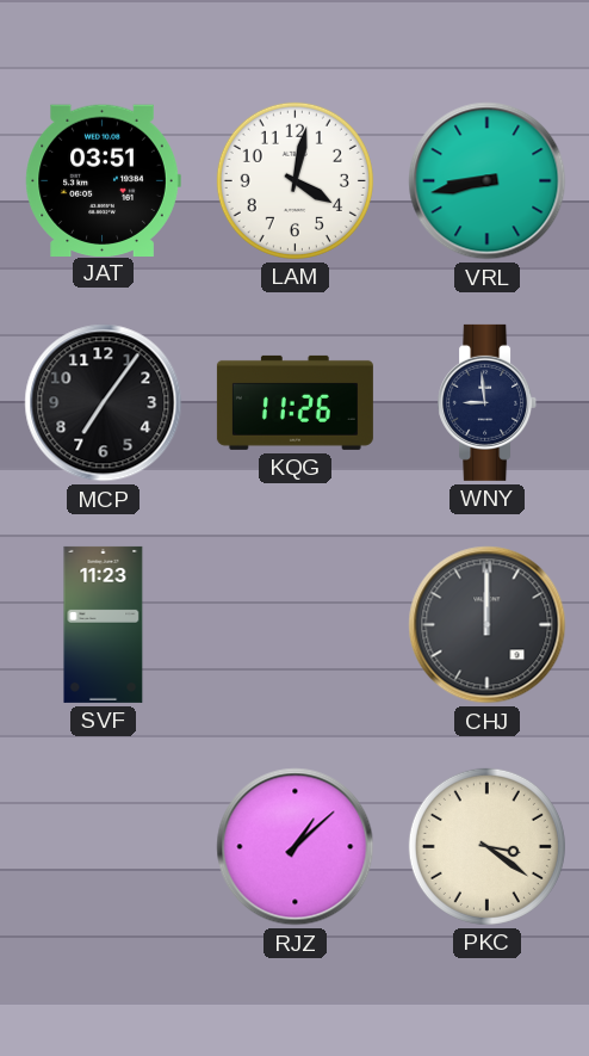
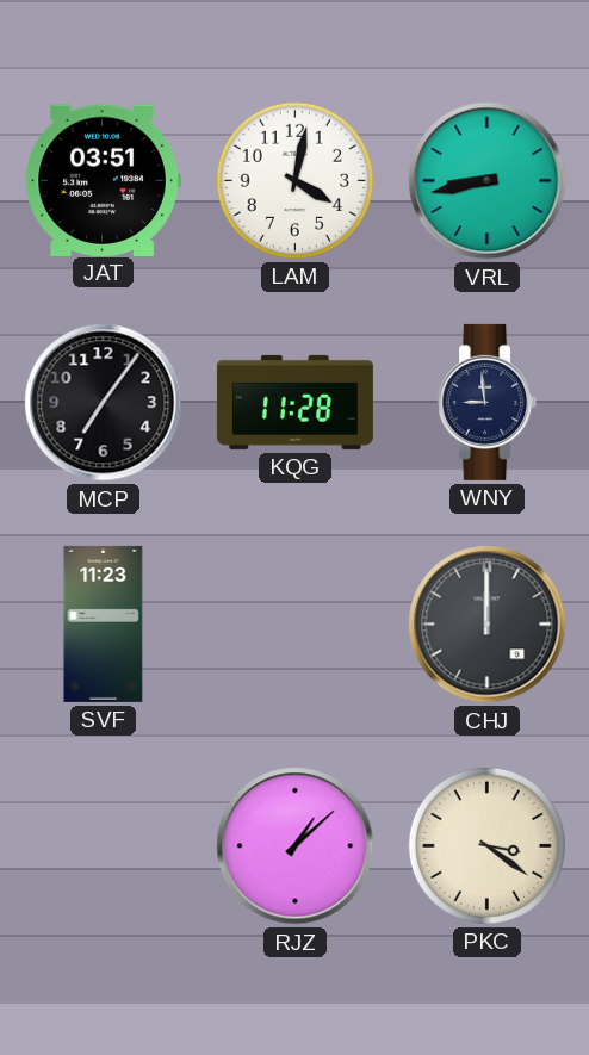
KQG: 11:26 -> 11:28 (294, 402)
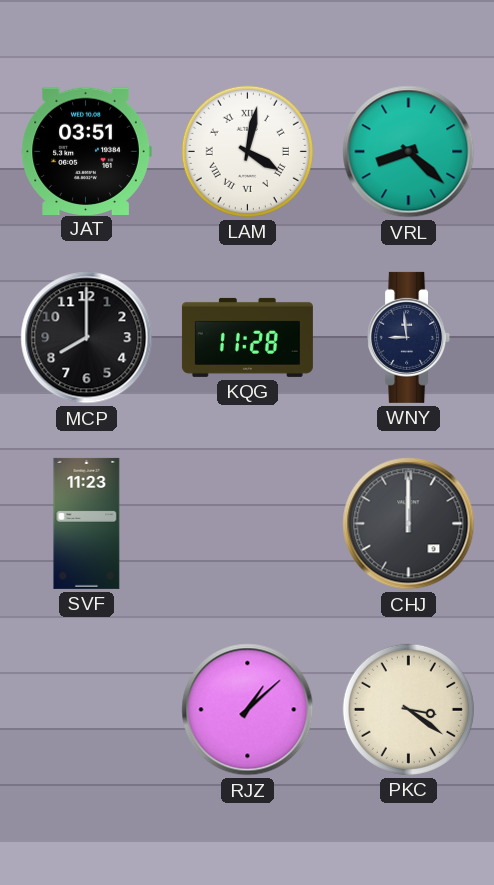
LAM numerals: Arabic -> Roman (247, 151)
VRL: 8:43 -> 8:22 (409, 152)
MCP: 7:06 -> 8:00 (87, 338)
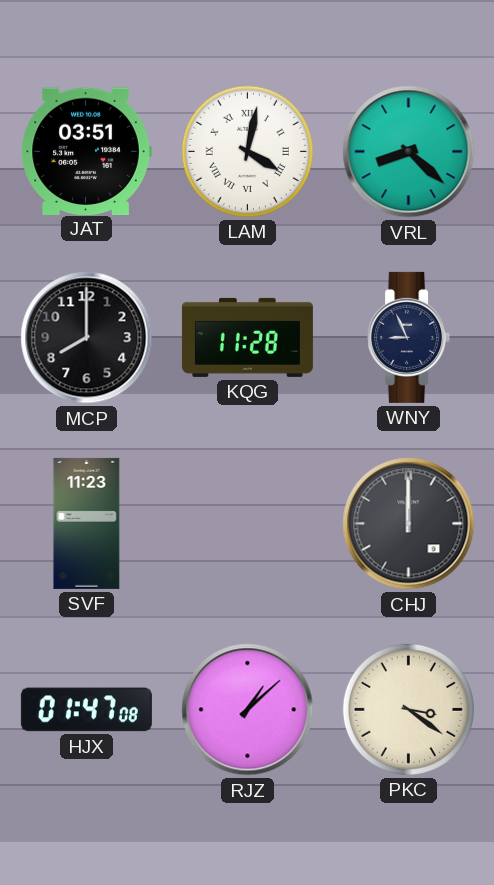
WNY: 8:59 -> 8:56 (409, 337)
HJX: none -> 01:47 (86, 710)
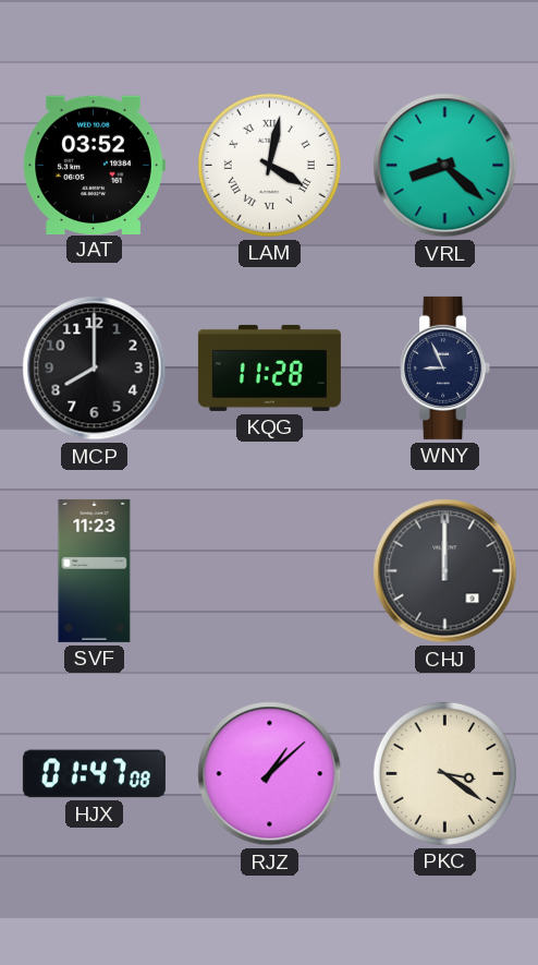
JAT: 03:51 -> 03:52 (94, 165)
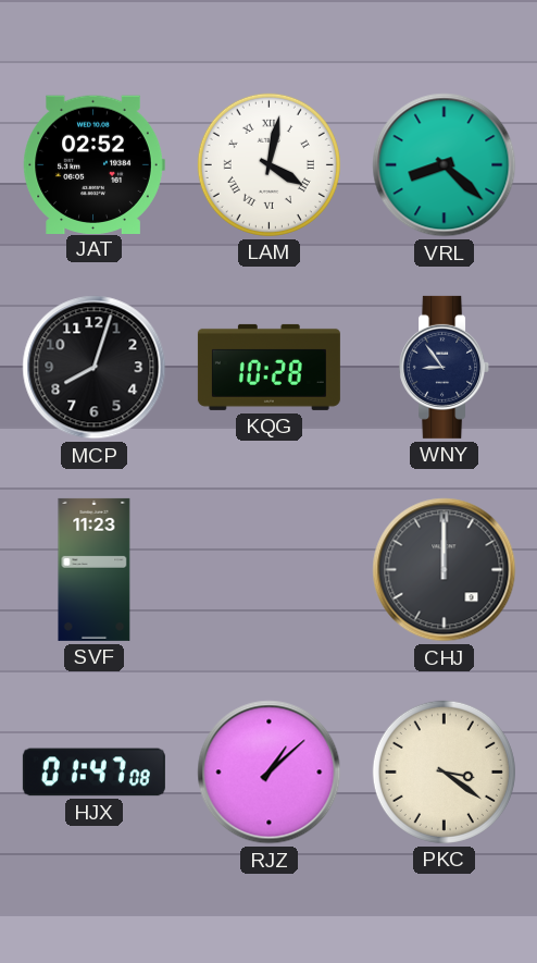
JAT: 03:52 -> 02:52 (93, 164)
MCP: 8:00 -> 8:03 (95, 368)
KQG: 11:28 -> 10:28 (268, 367)
WNY: 8:56 -> 8:54 (445, 367)
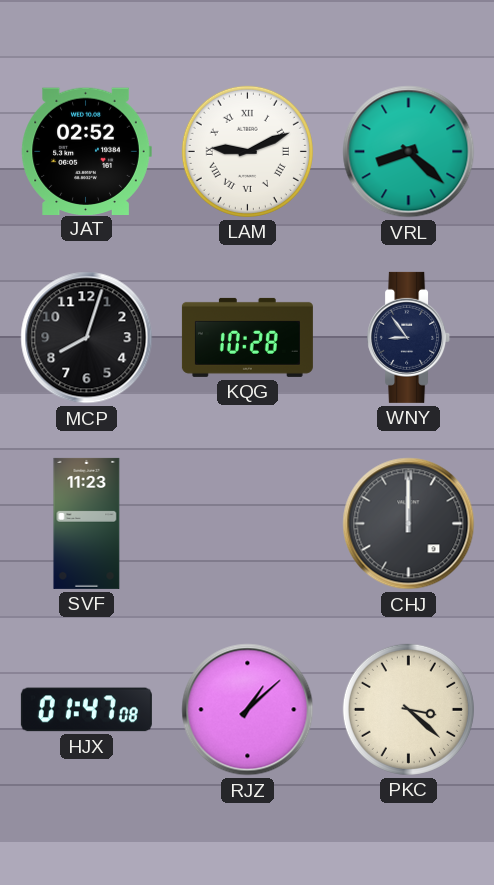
LAM: 4:02 -> 9:11 (247, 151)
PKC: 3:21 -> 3:22 (408, 709)
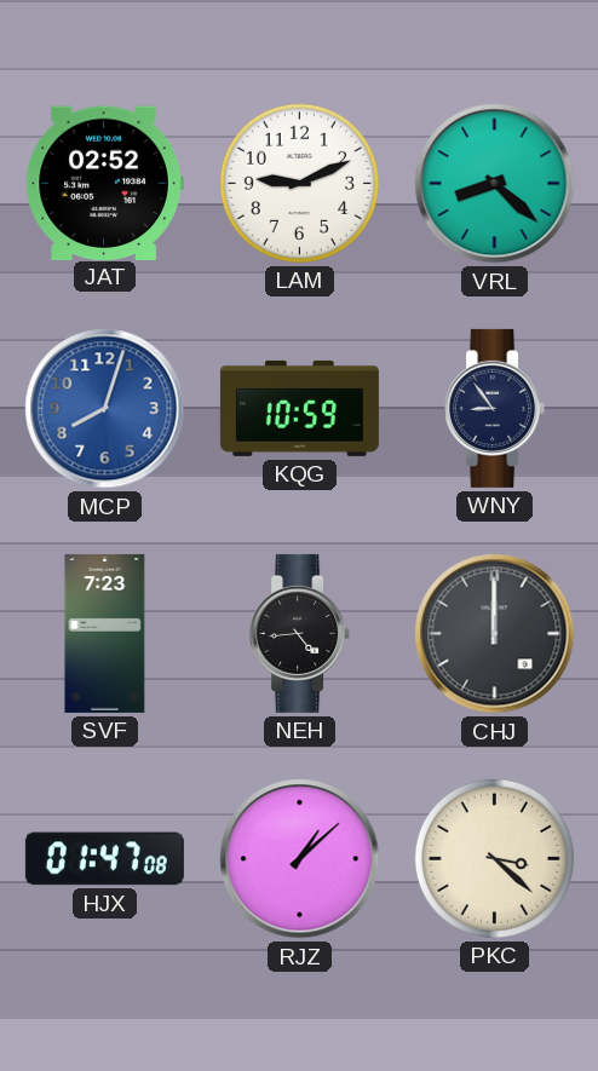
LAM numerals: Roman -> Arabic (299, 183)
MCP dial: black -> blue (105, 409)
KQG: 10:28 -> 10:59 (299, 408)
SVF: 11:23 -> 7:23 (105, 633)
NEH: none -> 4:44 (300, 633)
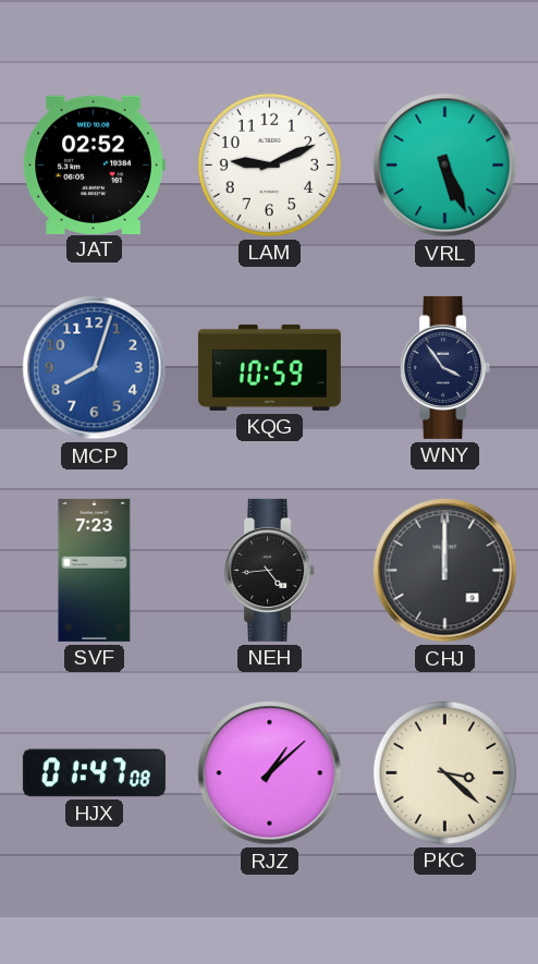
VRL: 8:22 -> 5:26 (445, 166)
WNY: 8:54 -> 3:54 (445, 367)
